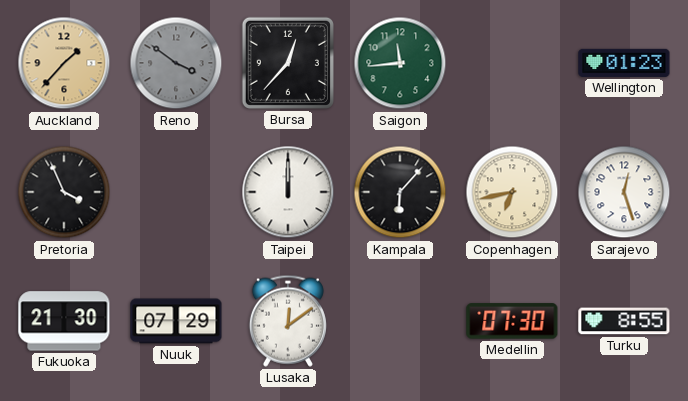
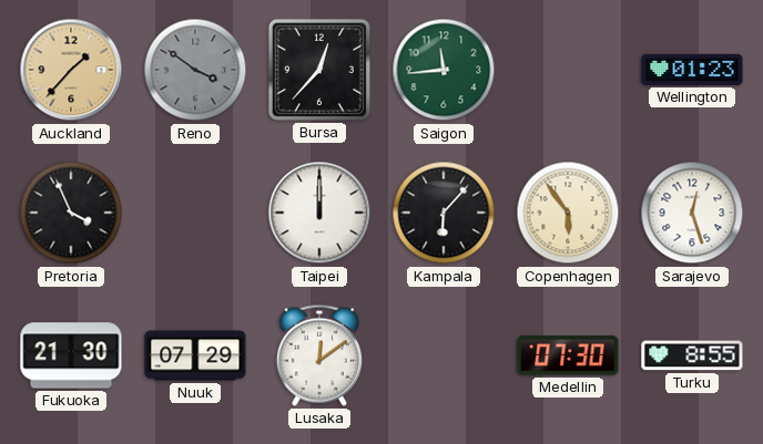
Copenhagen: 6:43 -> 5:54 (568, 213)
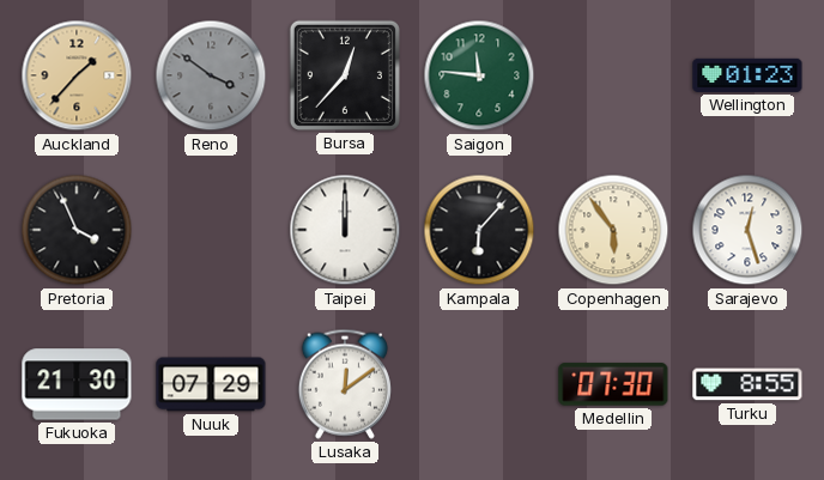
Saigon: 11:44 -> 11:46 (479, 75)
